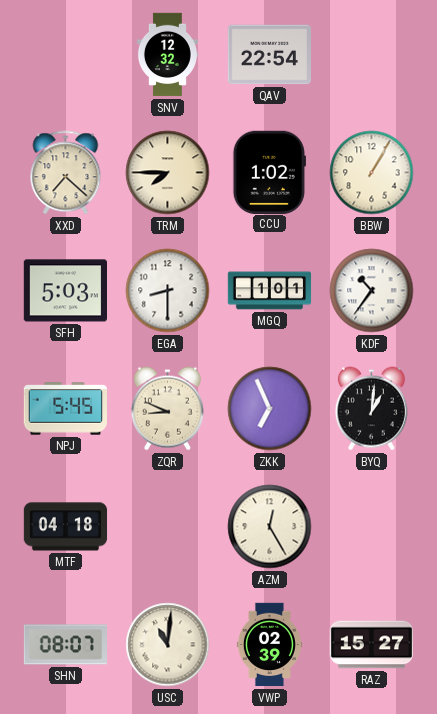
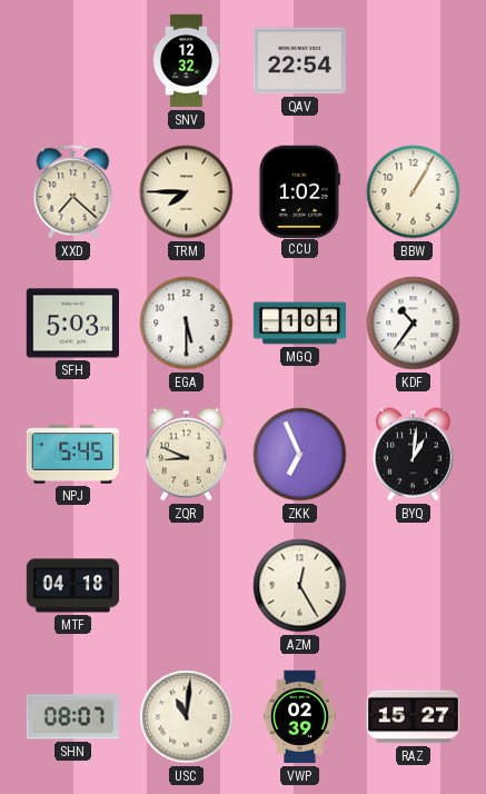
EGA: 8:30 -> 5:30 (187, 324)
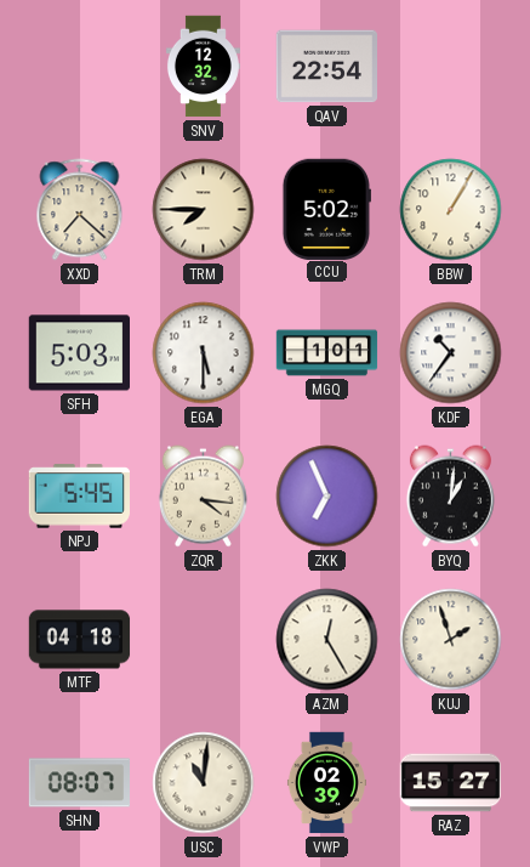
CCU: 1:02 -> 5:02 (326, 209)
ZQR: 8:49 -> 4:16 (203, 497)
KUJ: none -> 1:57 (451, 640)
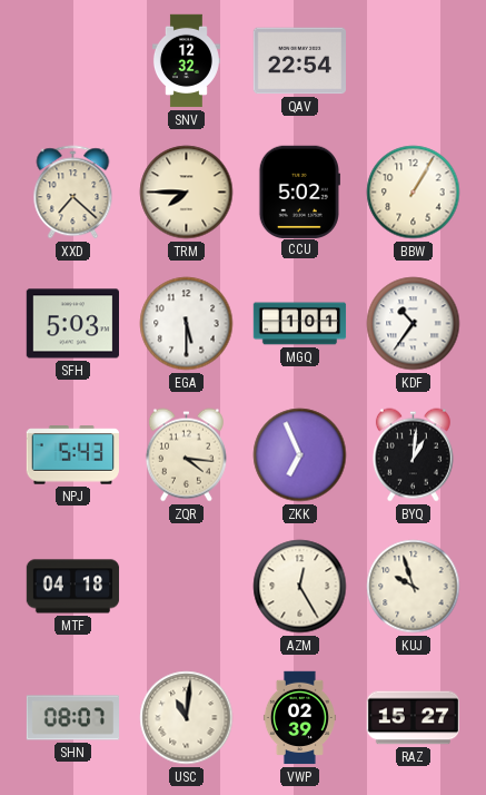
NPJ: 5:45 -> 5:43 (72, 455)
KUJ: 1:57 -> 9:57 (414, 587)
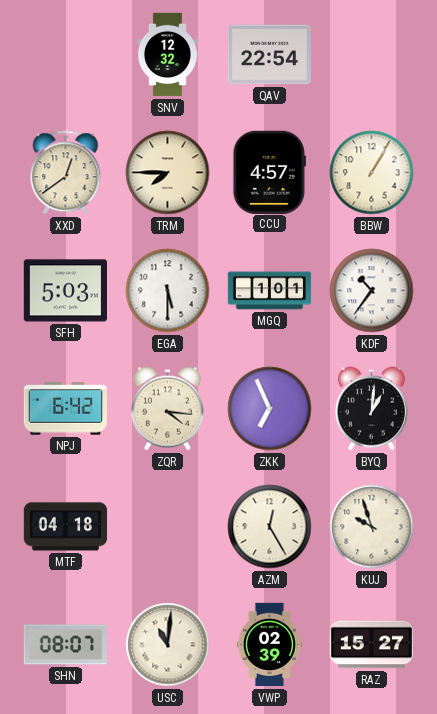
XXD: 7:22 -> 12:39 (66, 173)
CCU: 5:02 -> 4:57 (269, 172)
NPJ: 5:43 -> 6:42 (65, 409)
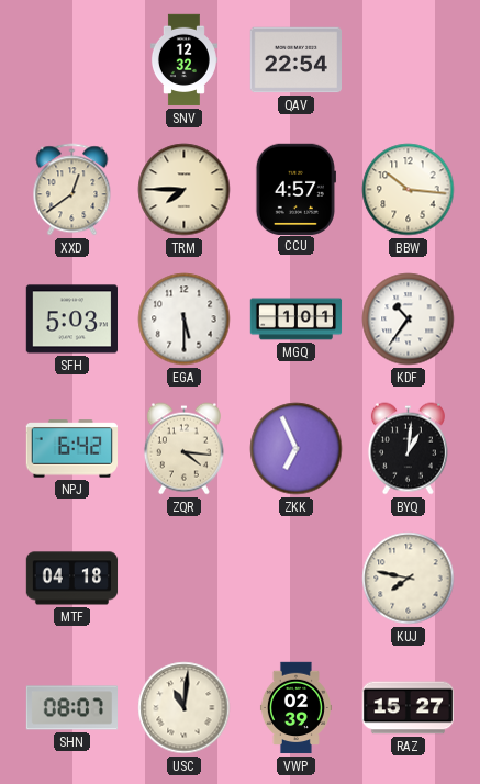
BBW: 1:05 -> 10:16 (409, 190)
AZM: 12:25 -> none (270, 527)
KUJ: 9:57 -> 7:47 (409, 579)
